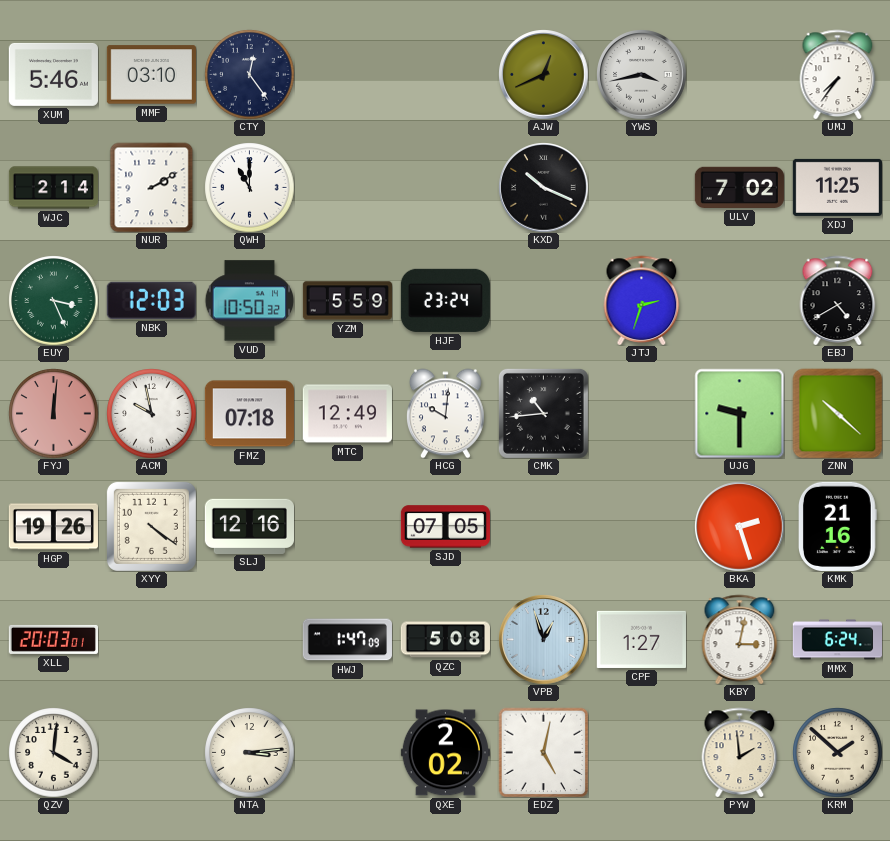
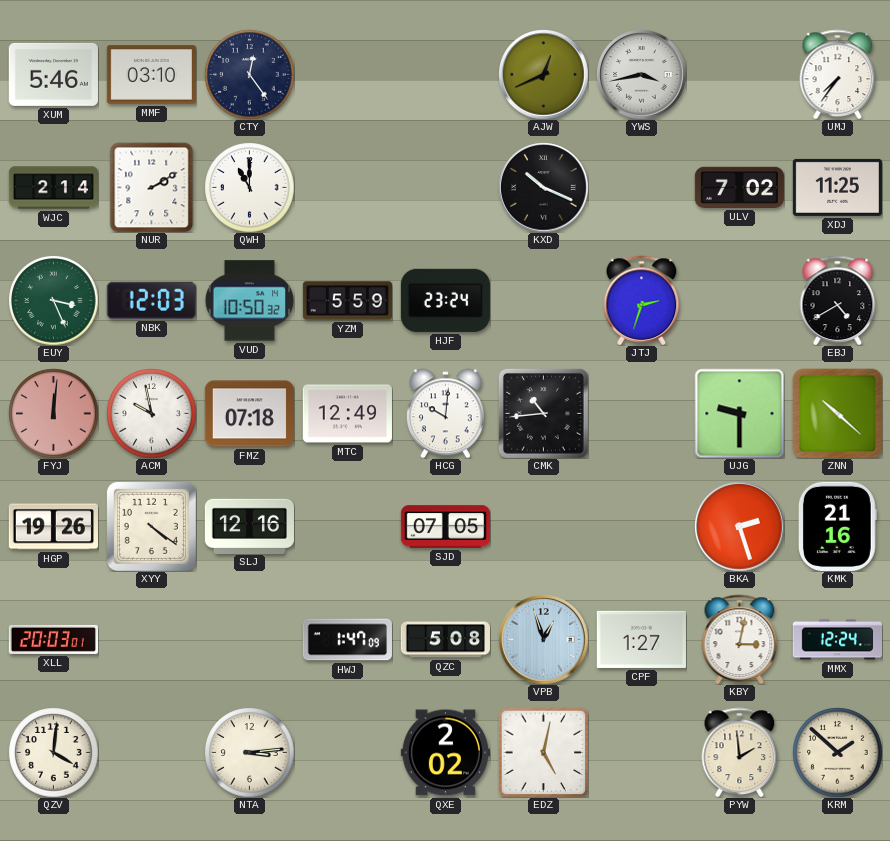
MMX: 6:24 -> 12:24 (837, 640)
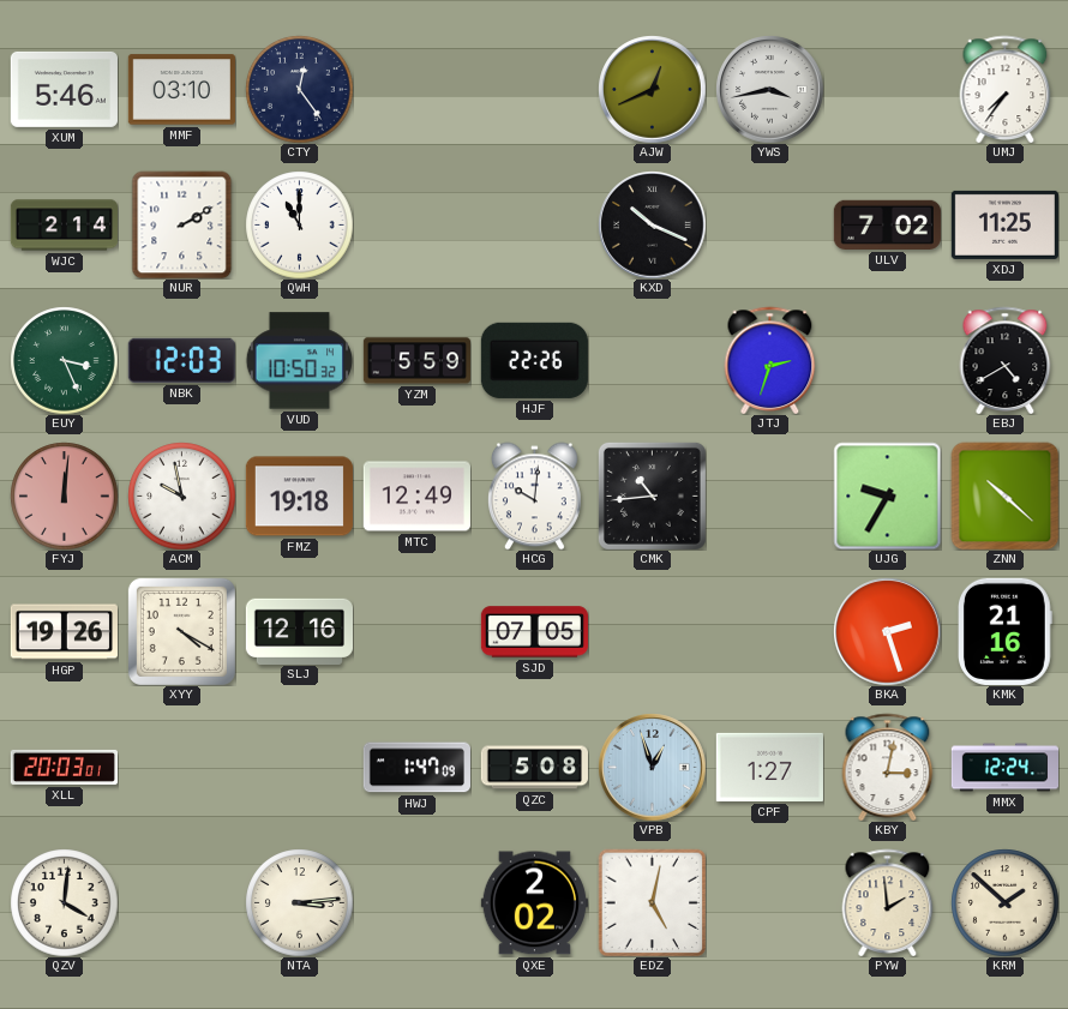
HJF: 23:24 -> 22:26 (534, 360)
FMZ: 07:18 -> 19:18 (299, 497)
UJG: 9:30 -> 9:35 (887, 496)
XYY: 4:21 -> 4:20 (181, 631)
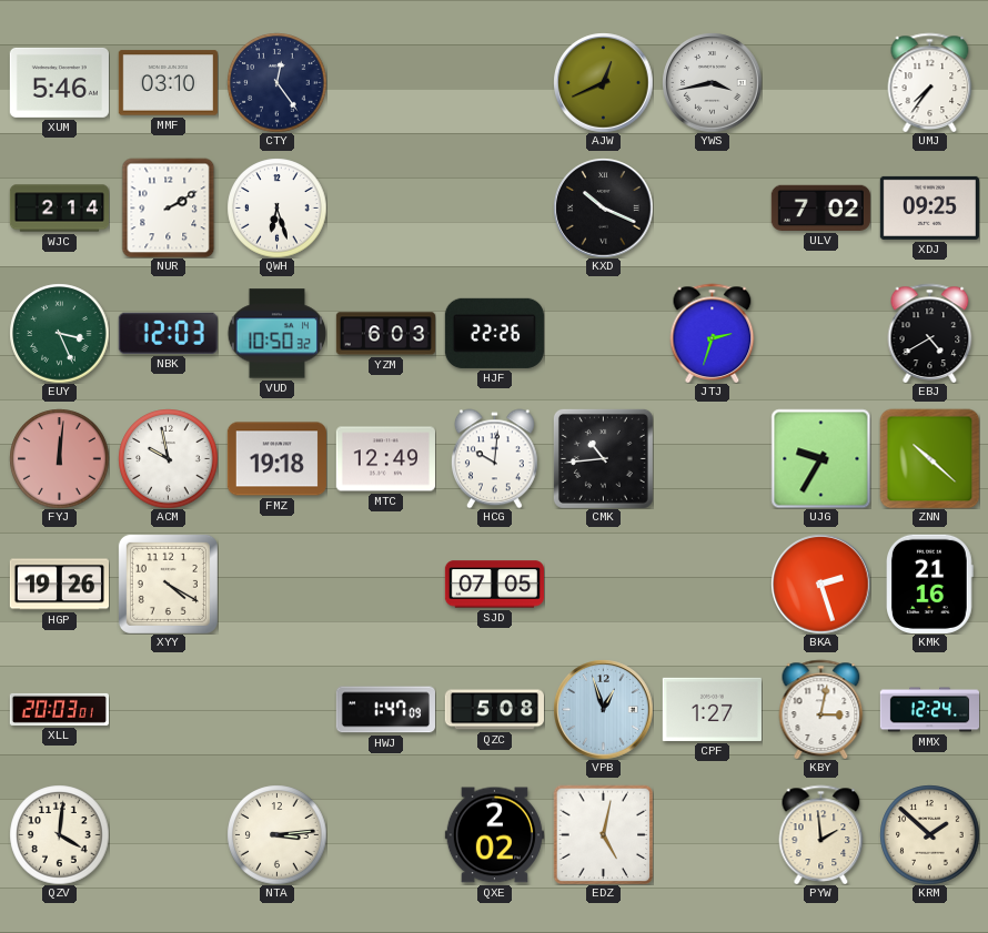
QWH: 11:00 -> 6:27 (276, 207)
XDJ: 11:25 -> 09:25 (929, 207)
YZM: 5:59 -> 6:03 (385, 334)
SLJ: 12:16 -> none (299, 631)
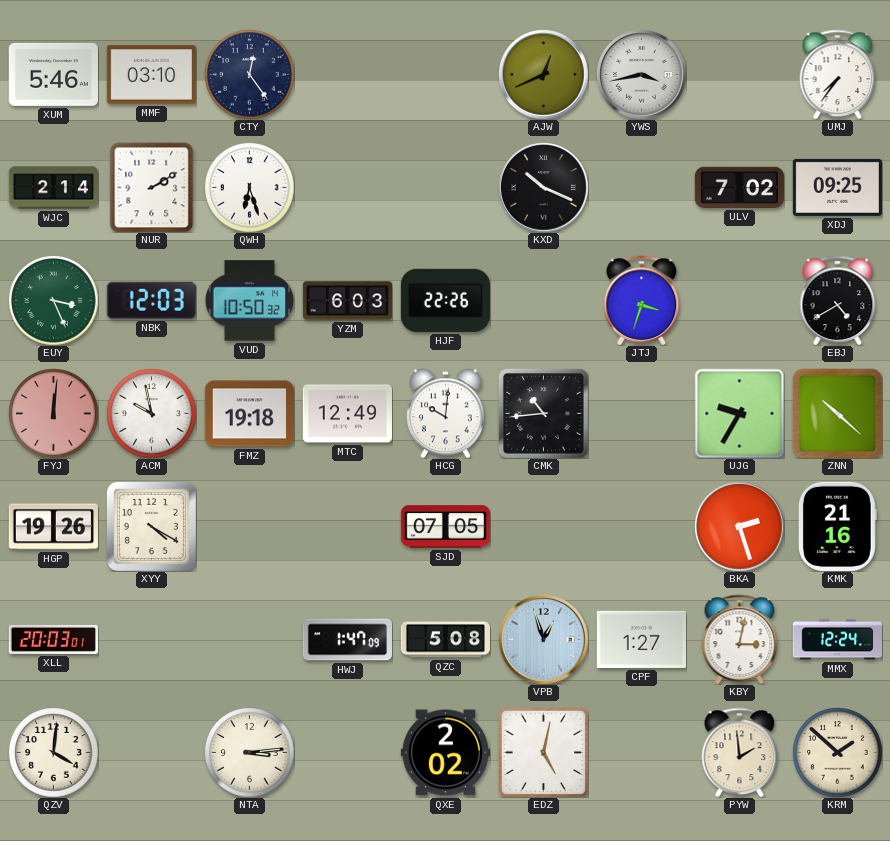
JTJ: 2:33 -> 3:33 (642, 300)
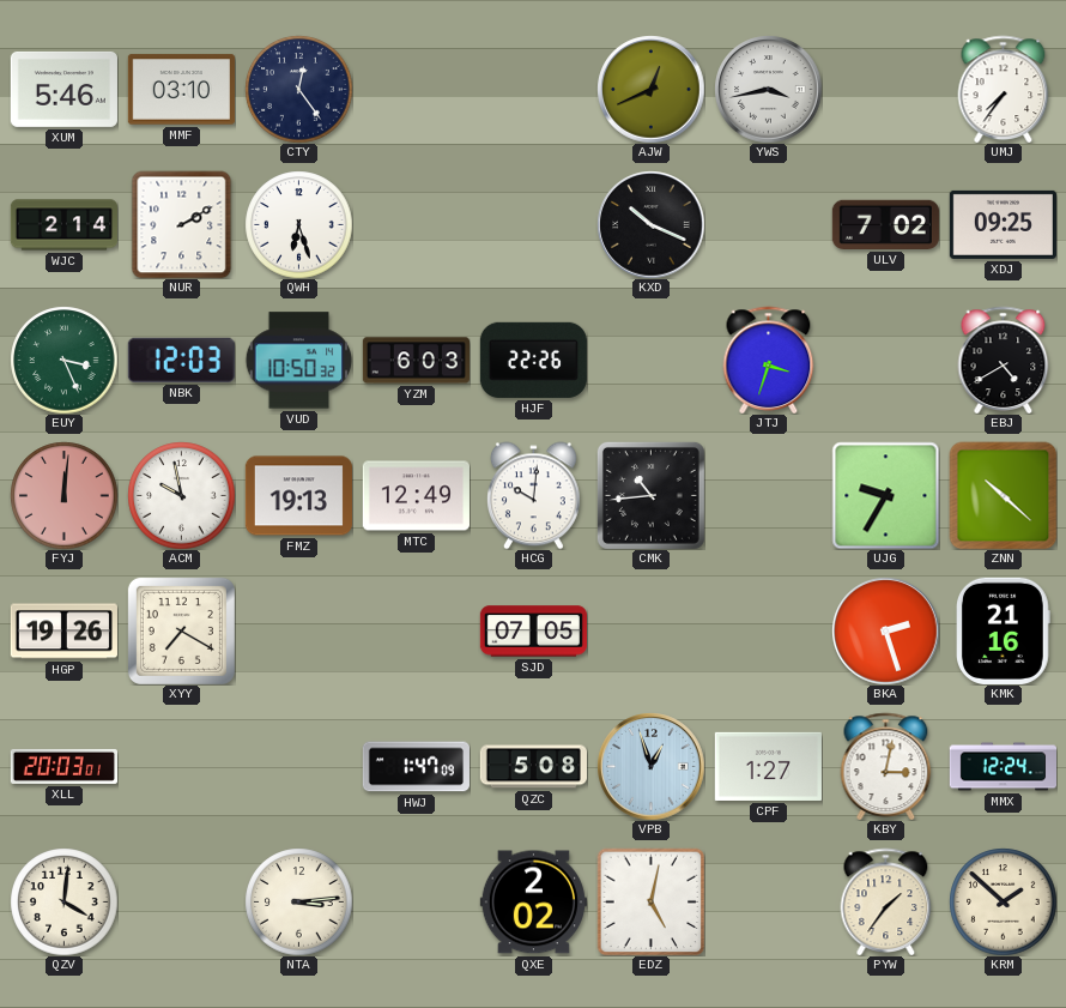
FMZ: 19:18 -> 19:13 (298, 496)
XYY: 4:20 -> 7:20 (181, 630)
PYW: 1:59 -> 1:36 (886, 901)
